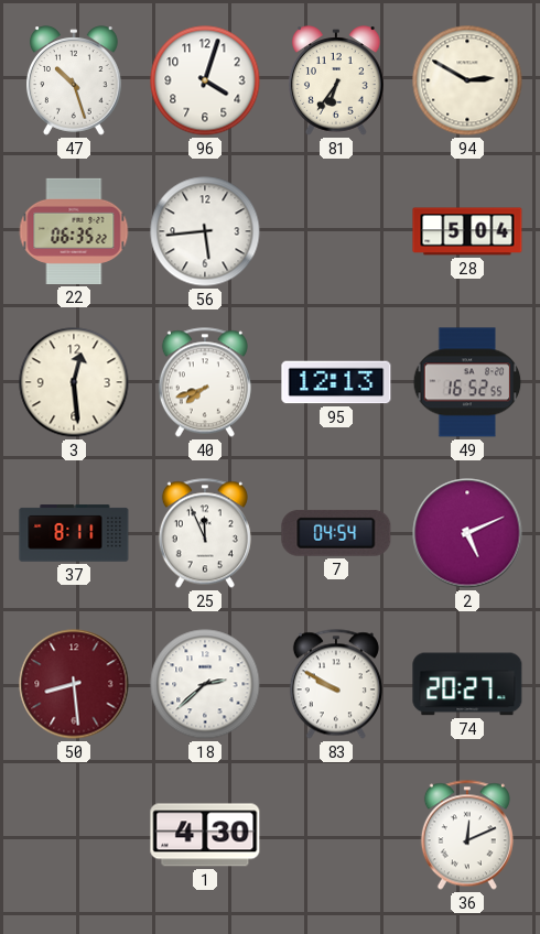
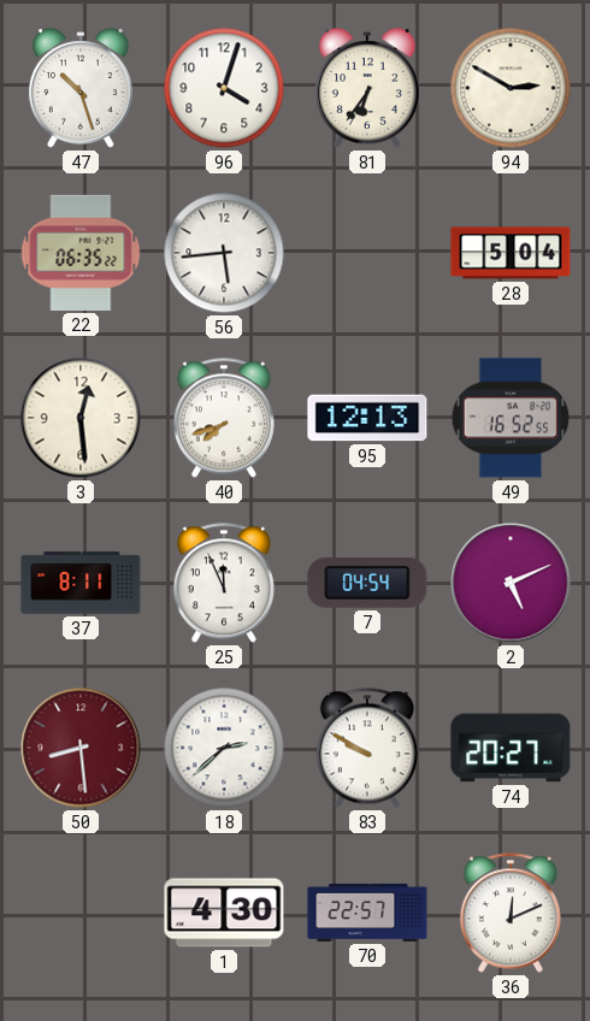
70: none -> 22:57 (367, 913)
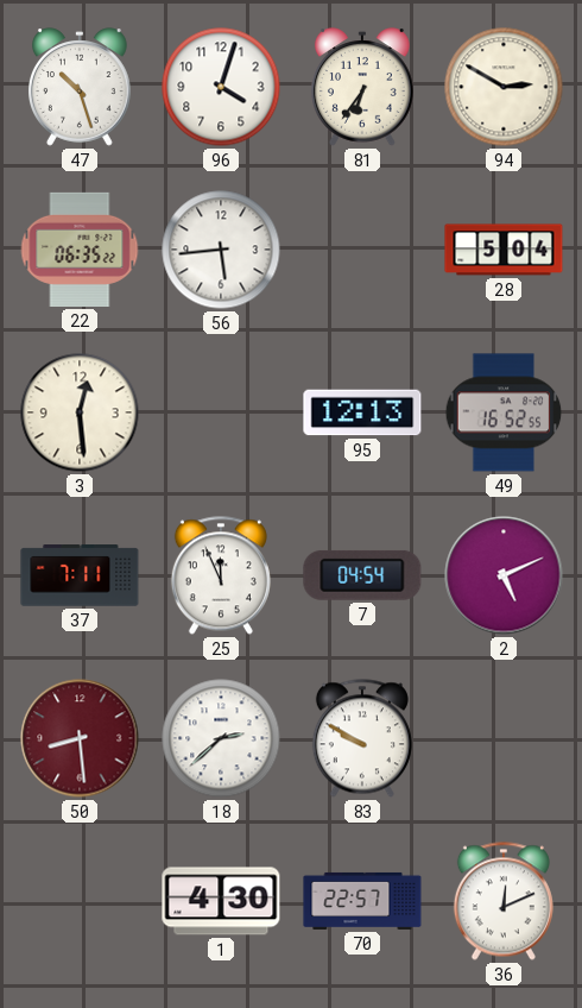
40: 7:42 -> none (224, 418)
37: 8:11 -> 7:11 (80, 575)
74: 20:27 -> none (511, 748)
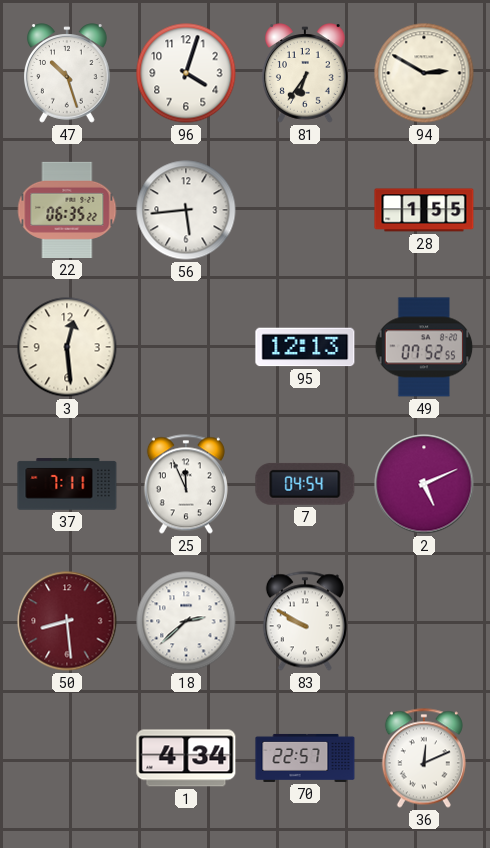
28: 5:04 -> 1:55 (424, 210)
49: 16:52 -> 07:52 (424, 347)
1: 4:30 -> 4:34 (186, 758)
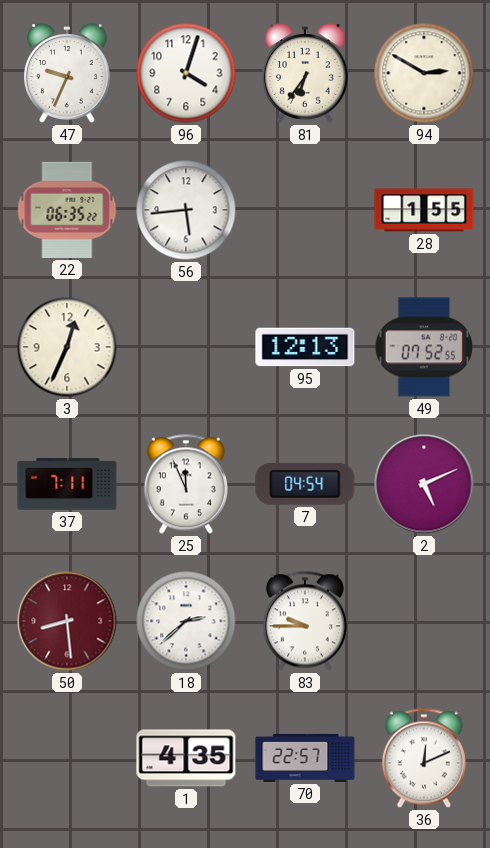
47: 10:27 -> 9:34 (68, 73)
3: 12:29 -> 12:34 (67, 347)
83: 9:50 -> 9:45 (305, 621)
1: 4:34 -> 4:35 (186, 758)
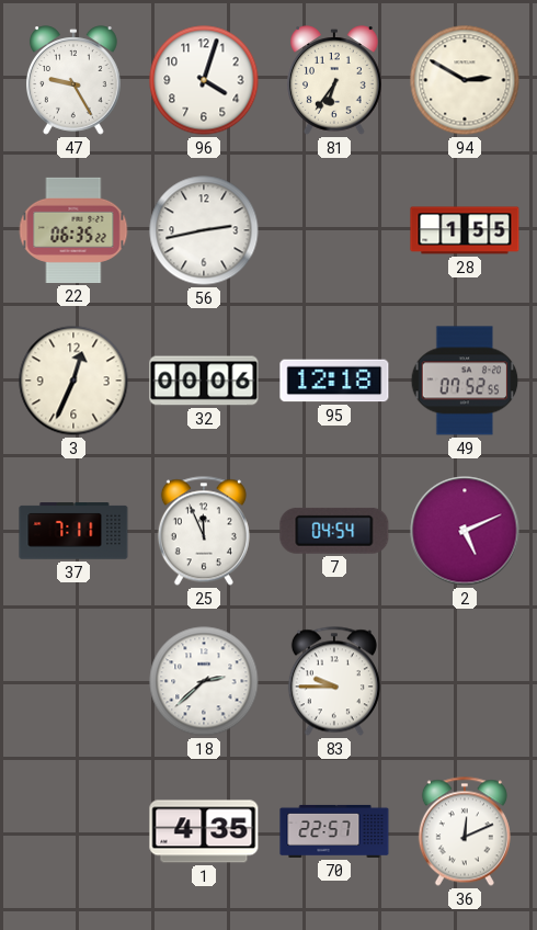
47: 9:34 -> 9:25 (75, 80)
56: 5:44 -> 2:43 (204, 230)
32: none -> 00:06 (204, 381)
95: 12:13 -> 12:18 (334, 381)
50: 8:29 -> none (67, 621)
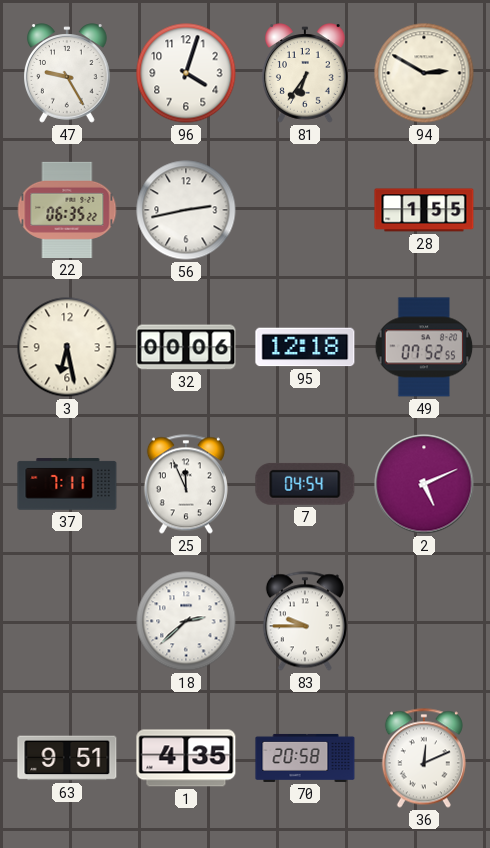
3: 12:34 -> 6:28 (67, 347)
63: none -> 9:51 (67, 758)
70: 22:57 -> 20:58 (305, 758)
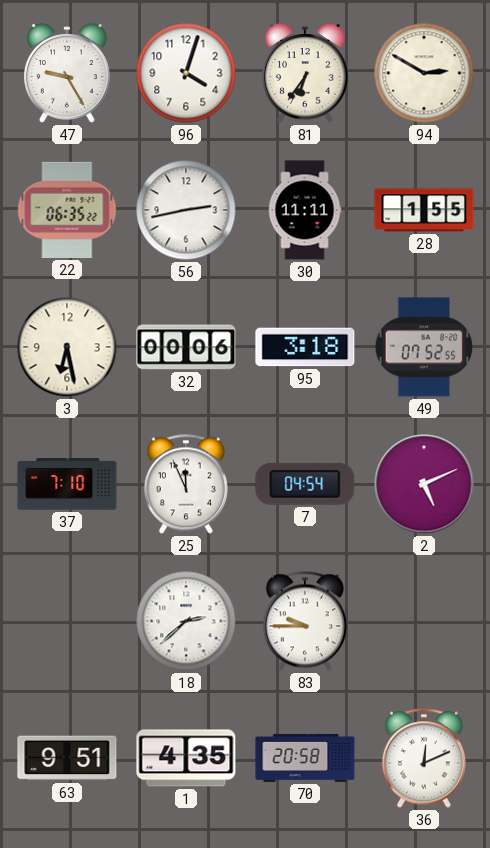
30: none -> 11:11 (305, 210)
95: 12:18 -> 3:18 (305, 347)
37: 7:11 -> 7:10 (67, 484)
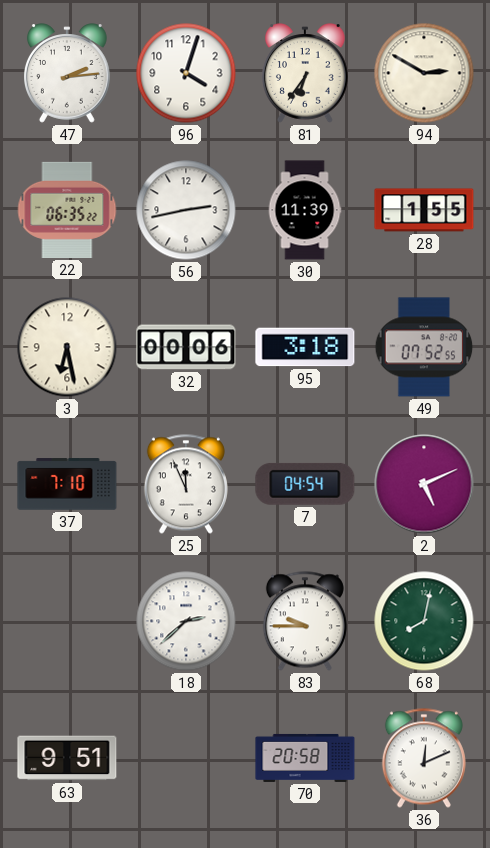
47: 9:25 -> 2:14 (68, 73)
30: 11:11 -> 11:39 (305, 210)
68: none -> 8:02 (424, 621)
1: 4:35 -> none (186, 758)
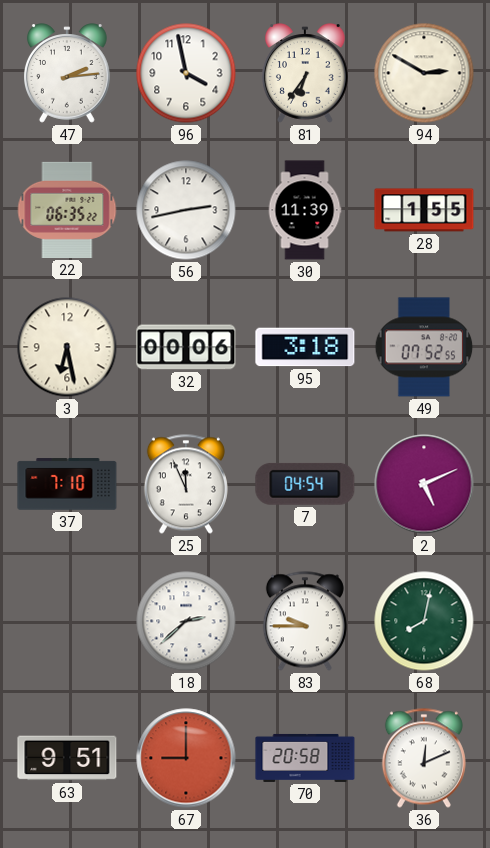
96: 4:03 -> 3:58 (186, 73)
67: none -> 9:00 (186, 758)
